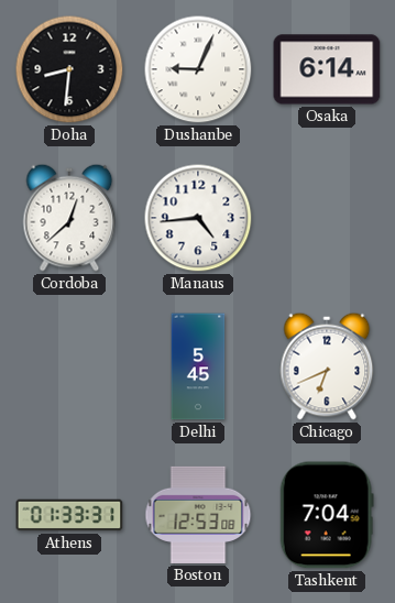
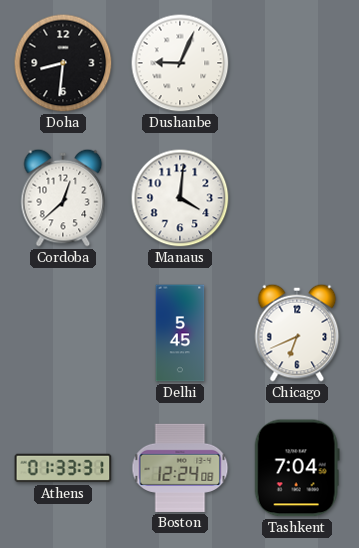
Osaka: 6:14 -> none (327, 69)
Manaus: 4:44 -> 4:01 (180, 198)
Boston: 12:53 -> 12:24 (180, 468)
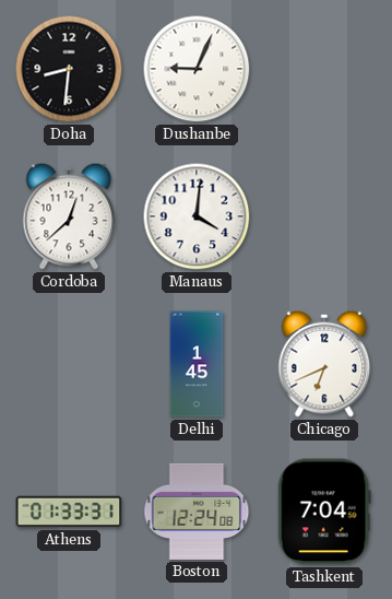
Delhi: 5:45 -> 1:45 (197, 364)
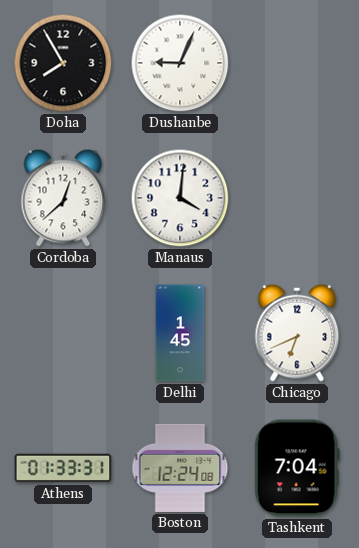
Doha: 8:31 -> 7:55 (63, 63)
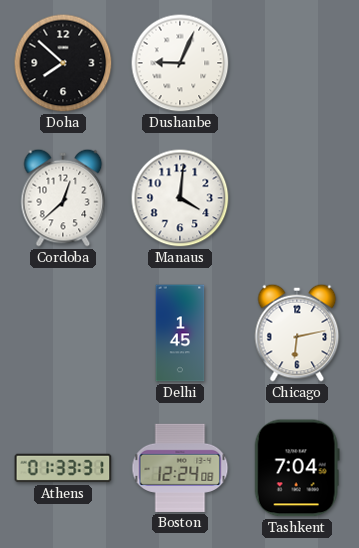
Doha: 7:55 -> 7:52 (63, 63)
Chicago: 6:41 -> 6:13 (297, 333)
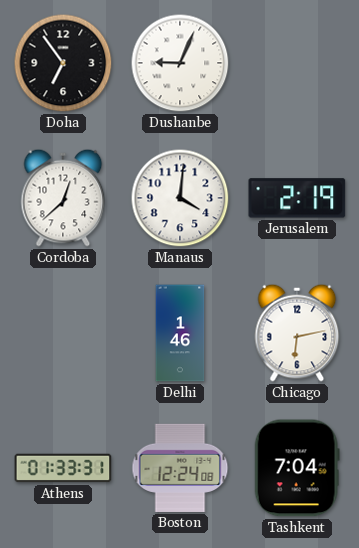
Doha: 7:52 -> 6:54 (63, 63)
Jerusalem: none -> 2:19 (297, 198)
Delhi: 1:45 -> 1:46 (180, 333)
